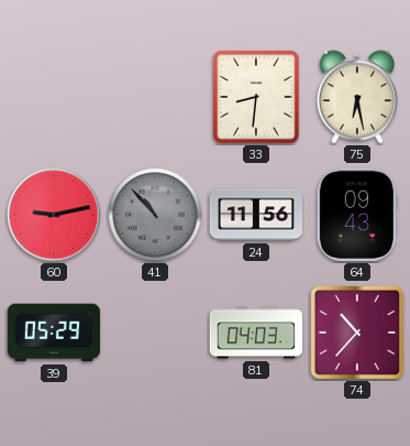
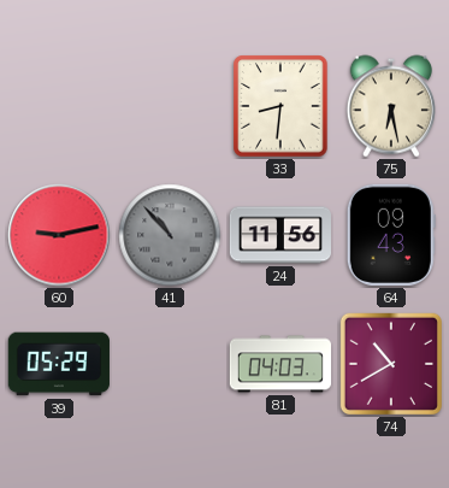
74: 10:37 -> 10:40 (391, 364)
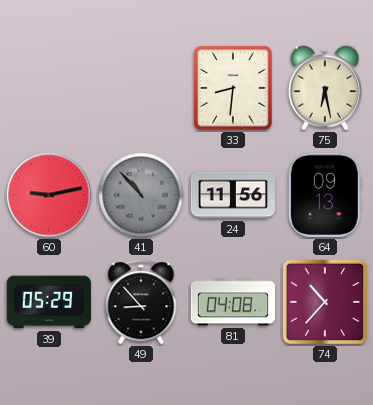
64: 09:43 -> 09:13 (325, 195)
49: none -> 8:53 (141, 302)
81: 04:03 -> 04:08 (232, 302)
74: 10:40 -> 10:37 (325, 302)
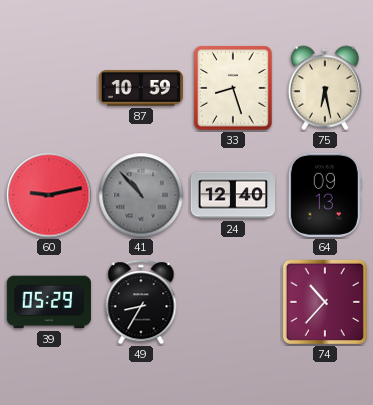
87: none -> 10:59 (140, 88)
33: 8:31 -> 8:27 (233, 88)
24: 11:56 -> 12:40 (232, 195)
49: 8:53 -> 8:35 (141, 302)
81: 04:08 -> none (232, 302)
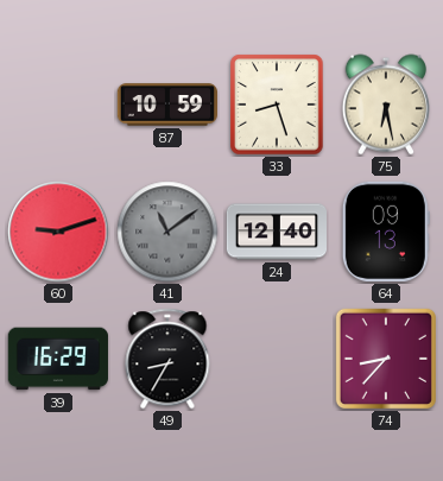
60: 9:13 -> 9:12 (58, 232)
41: 10:53 -> 11:09 (167, 232)
39: 05:29 -> 16:29 (58, 359)
74: 10:37 -> 8:37 (386, 359)
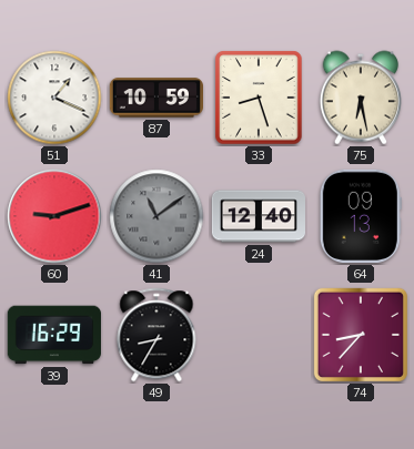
51: none -> 1:19 (54, 98)
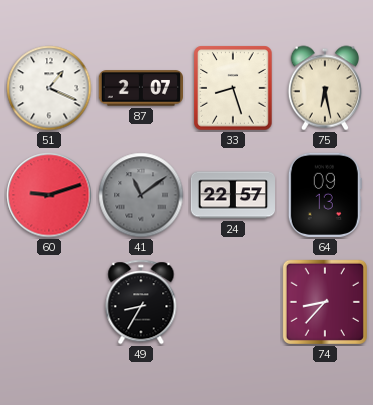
87: 10:59 -> 2:07 (140, 88)
24: 12:40 -> 22:57 (232, 195)
39: 16:29 -> none (54, 335)
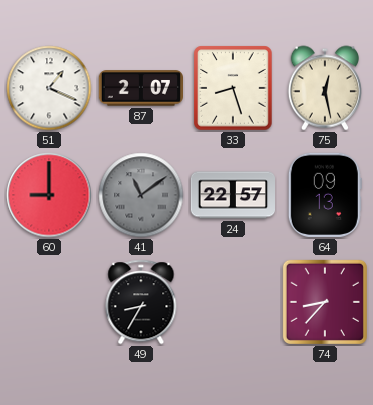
75: 6:28 -> 12:28 (325, 88)
60: 9:12 -> 9:00 (49, 195)
